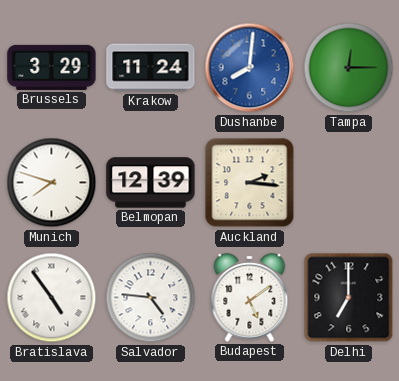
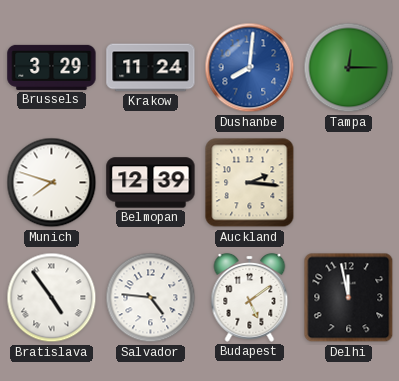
Delhi: 7:00 -> 11:58 (349, 298)
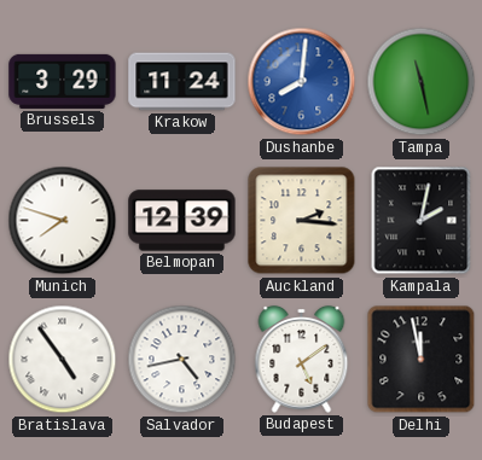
Tampa: 12:15 -> 11:28 (422, 82)
Kampala: none -> 2:02 (422, 221)
Salvador: 4:46 -> 4:43 (182, 360)
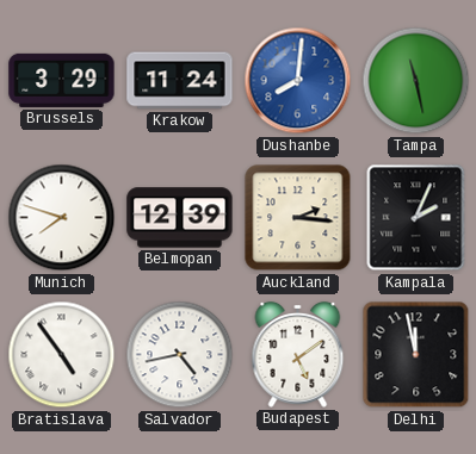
Kampala: 2:02 -> 2:04 (416, 218)
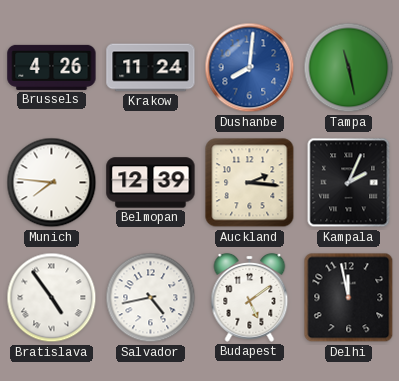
Brussels: 3:29 -> 4:26 (52, 67)
Munich: 7:48 -> 7:46 (52, 183)
